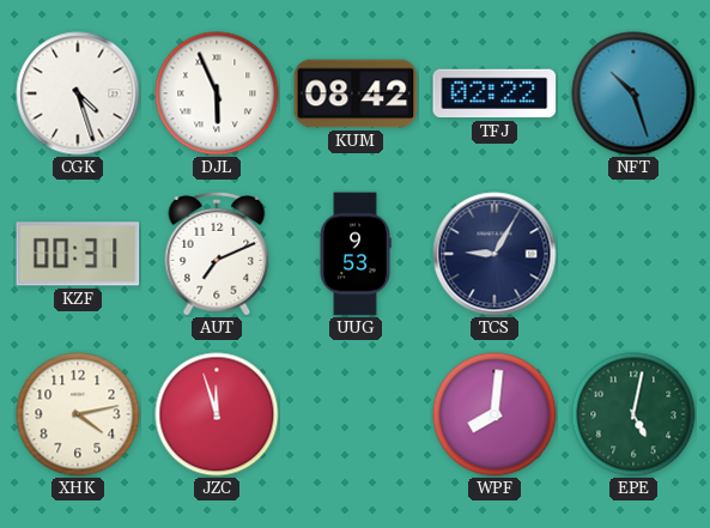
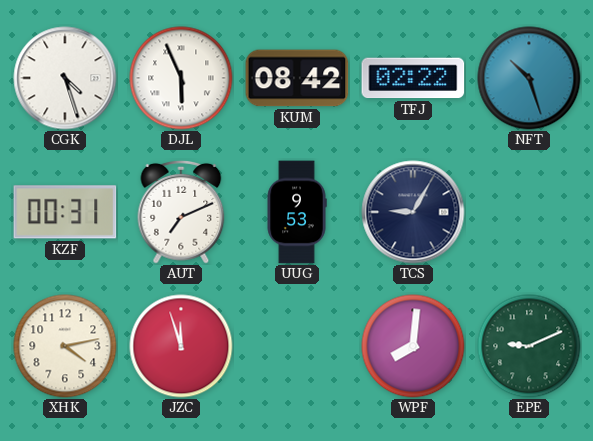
EPE: 5:02 -> 9:11 (529, 346)
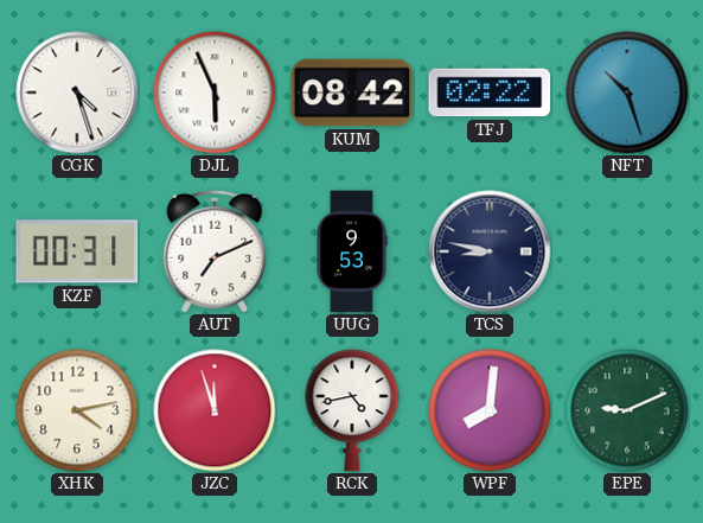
TCS: 9:05 -> 8:47 (490, 251)
RCK: none -> 4:43 (352, 410)
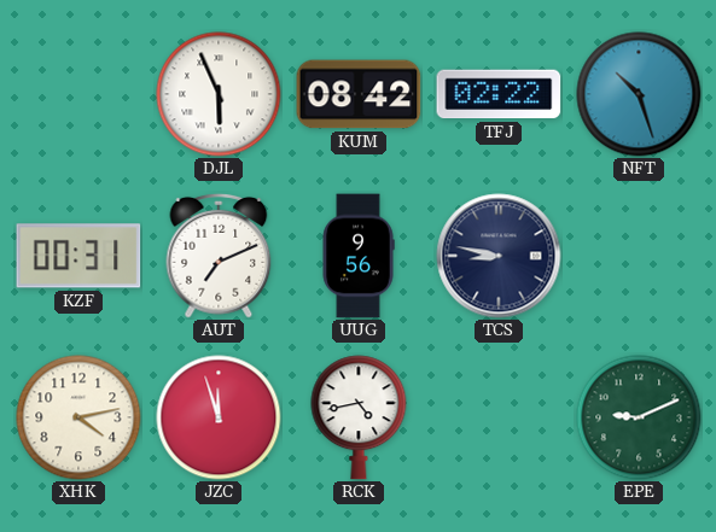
CGK: 4:27 -> none (77, 93)
UUG: 9:53 -> 9:56 (359, 256)
WPF: 8:01 -> none (490, 410)
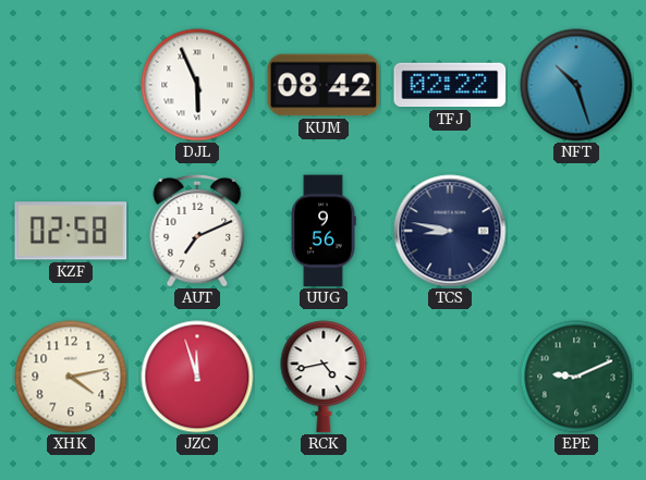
KZF: 00:31 -> 02:58 (71, 231)
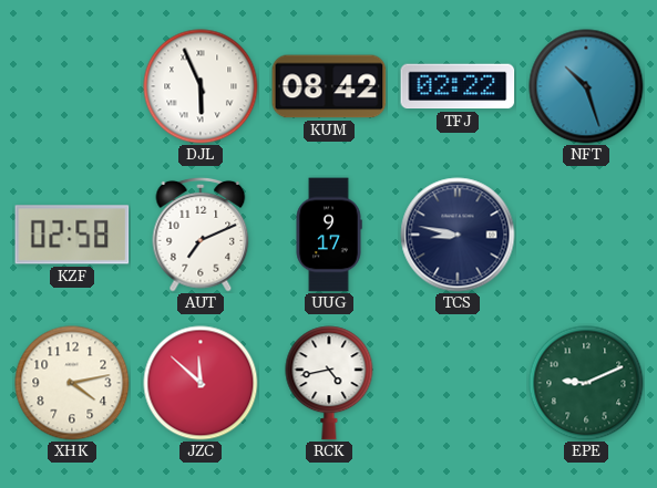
UUG: 9:56 -> 9:17 (329, 235)
JZC: 11:57 -> 11:52 (201, 383)
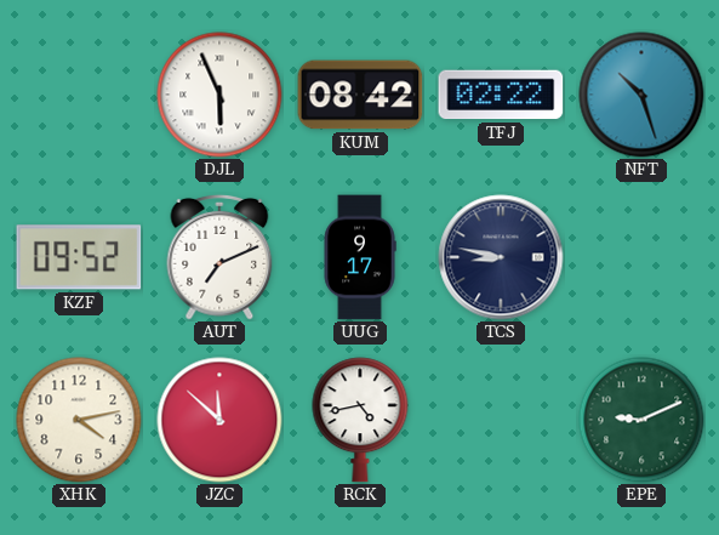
KZF: 02:58 -> 09:52 (79, 257)
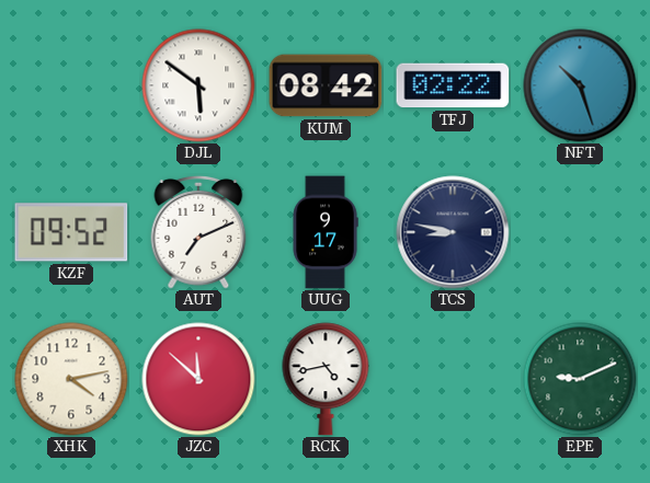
DJL: 5:56 -> 5:51 (198, 85)
